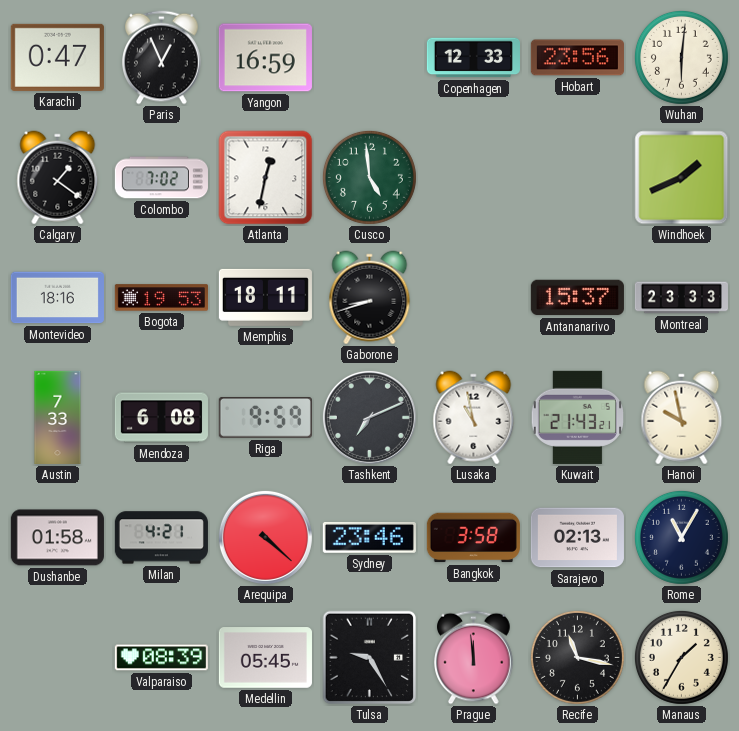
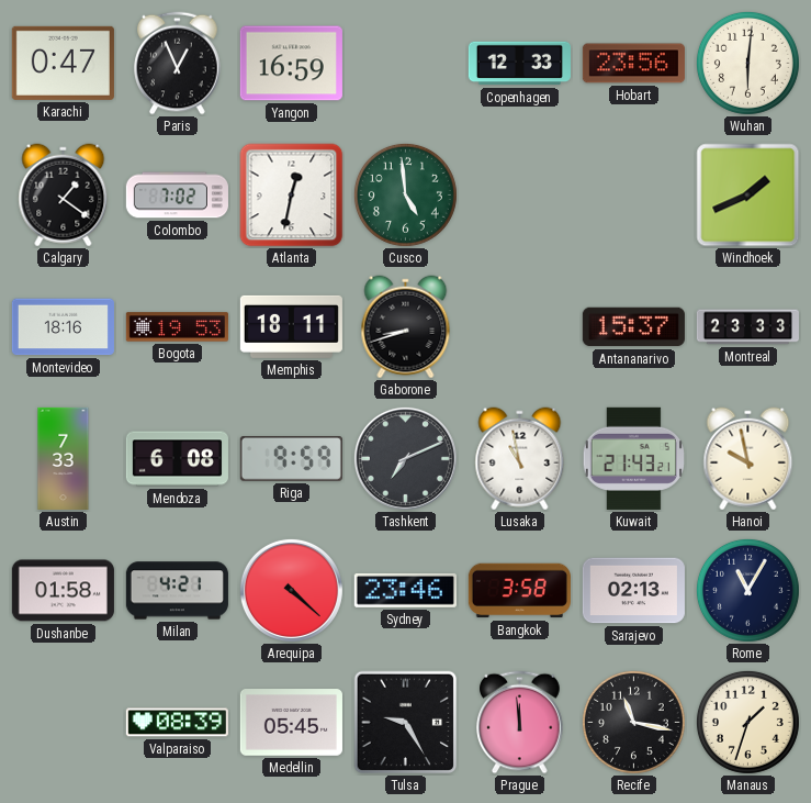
Manaus: 1:35 -> 1:33 (747, 722)
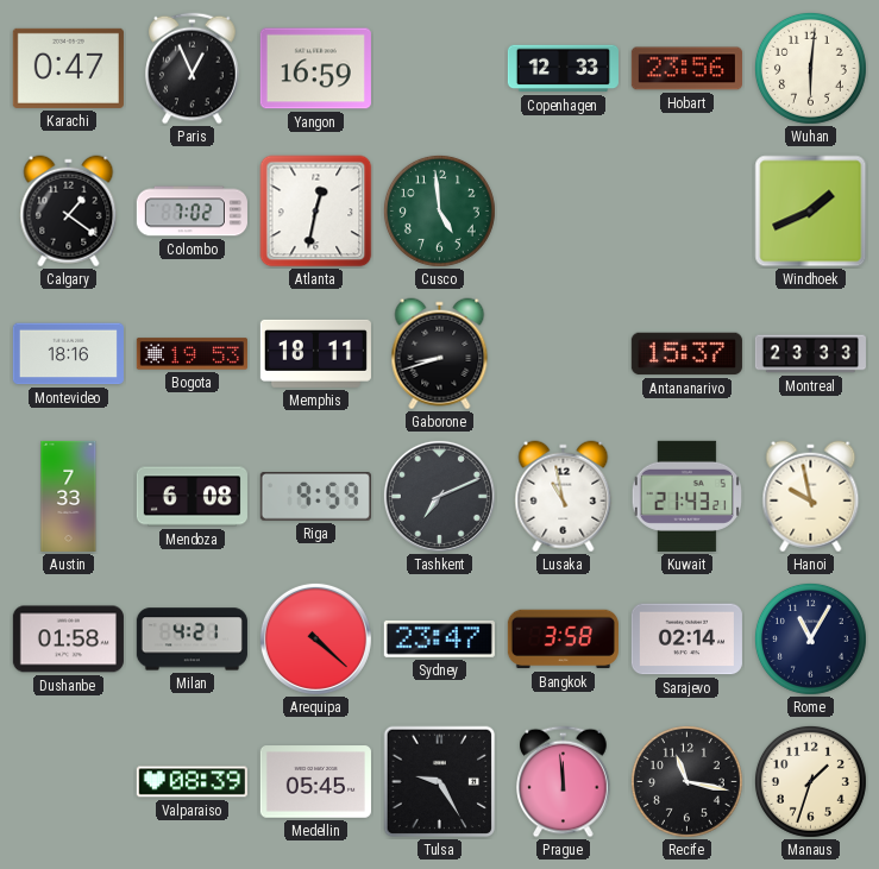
Sydney: 23:46 -> 23:47 (439, 640)
Sarajevo: 02:13 -> 02:14 (686, 640)
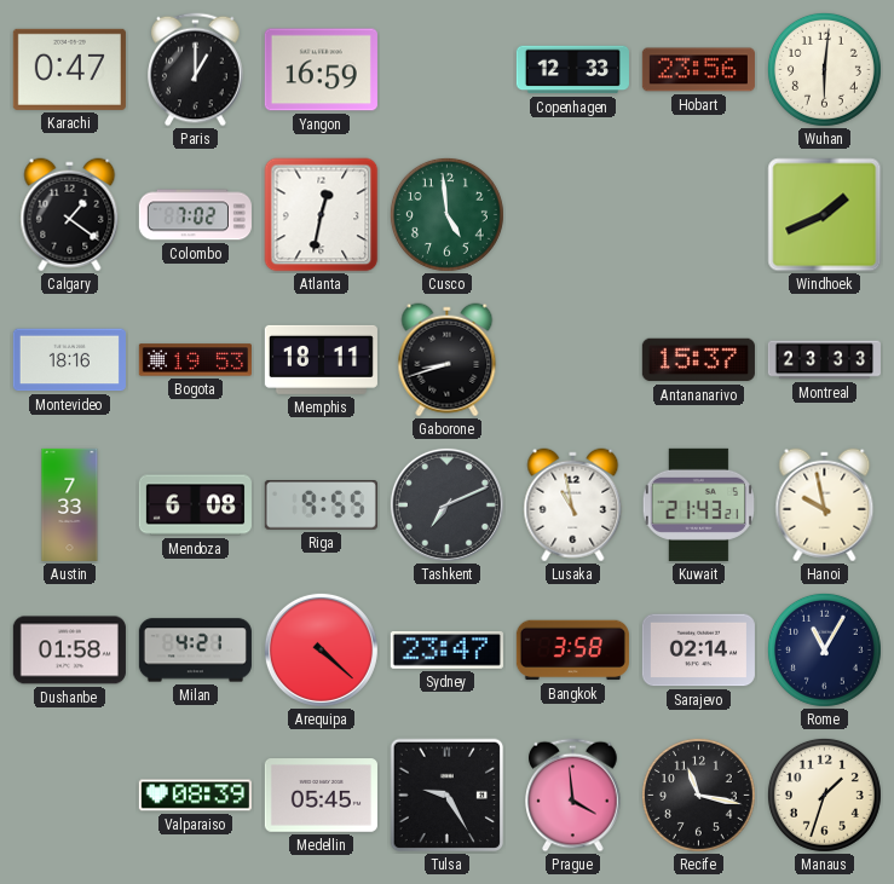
Paris: 12:56 -> 1:00 (196, 70)
Riga: 9:59 -> 9:55 (321, 505)
Prague: 11:59 -> 3:59 (573, 796)
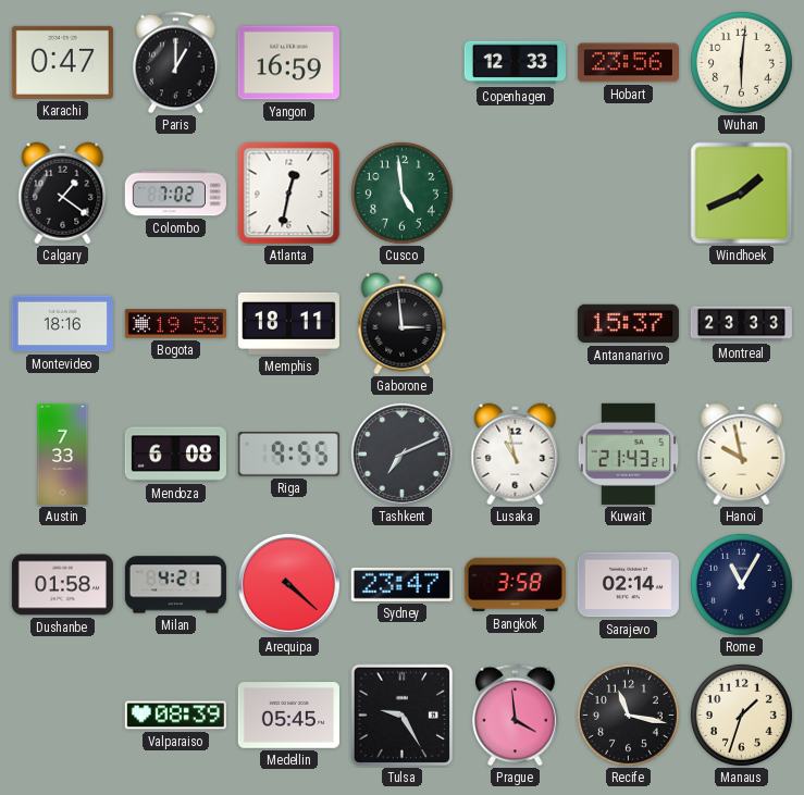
Gaborone: 8:42 -> 2:59 (403, 324)
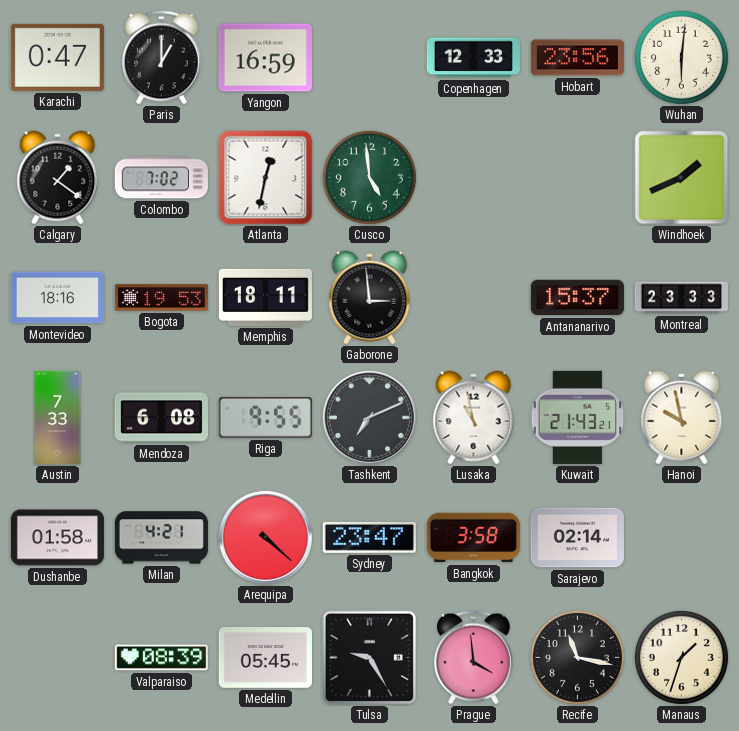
Rome: 11:05 -> none (741, 584)
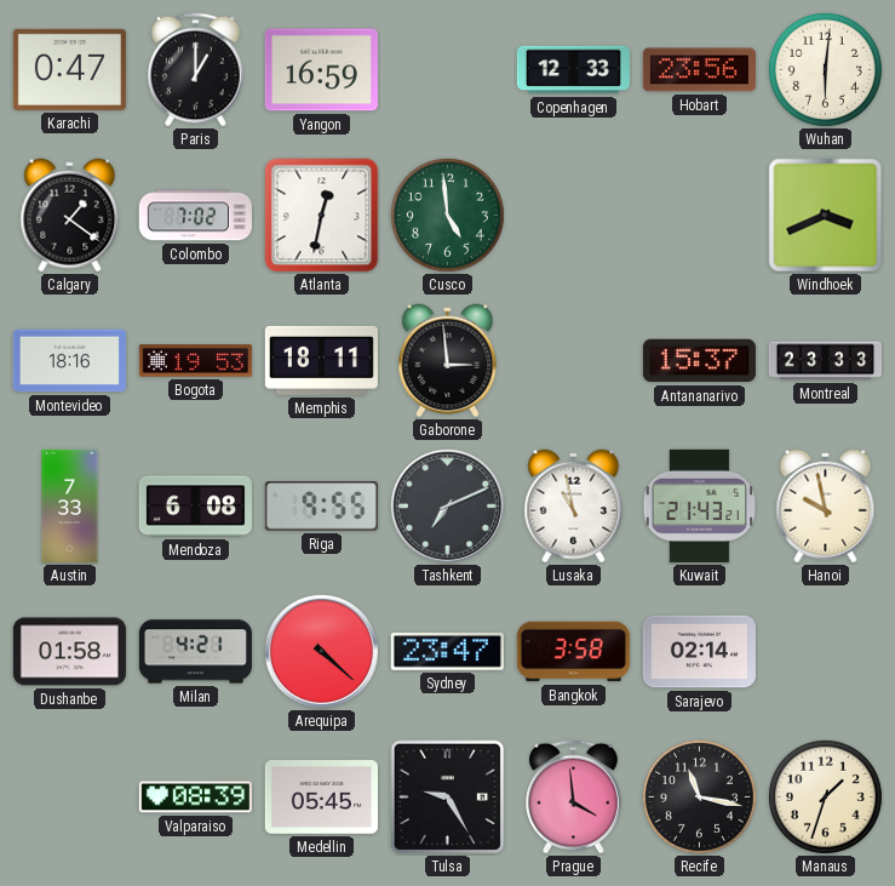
Windhoek: 1:41 -> 3:41 (826, 216)
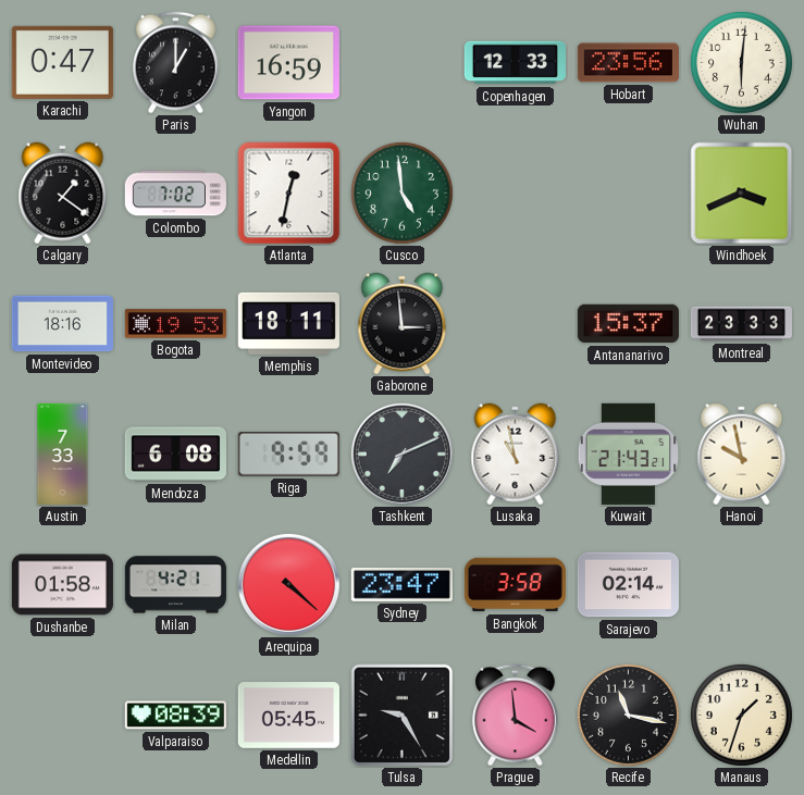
Riga: 9:55 -> 9:59 (288, 455)
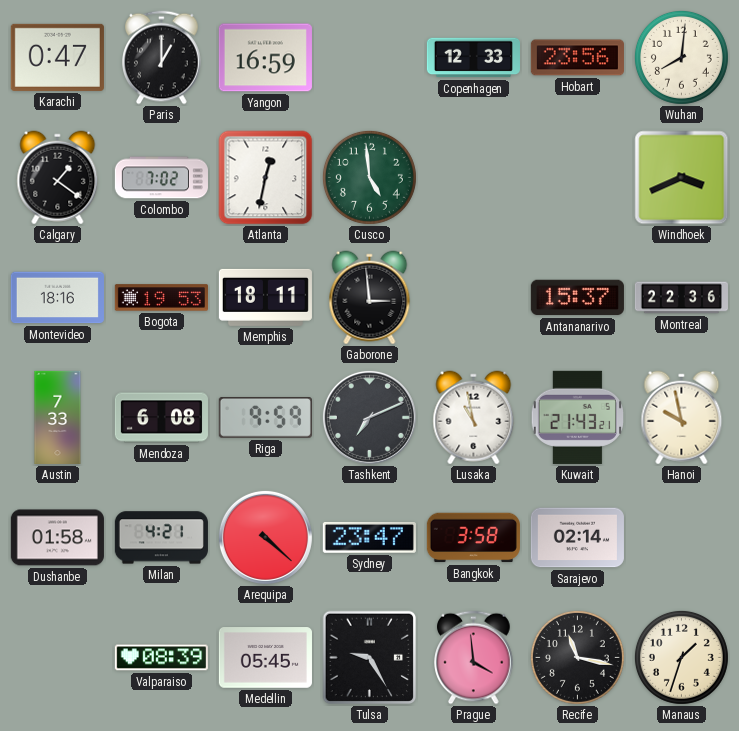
Wuhan: 6:01 -> 8:01 (681, 57)
Montreal: 23:33 -> 22:36 (681, 298)
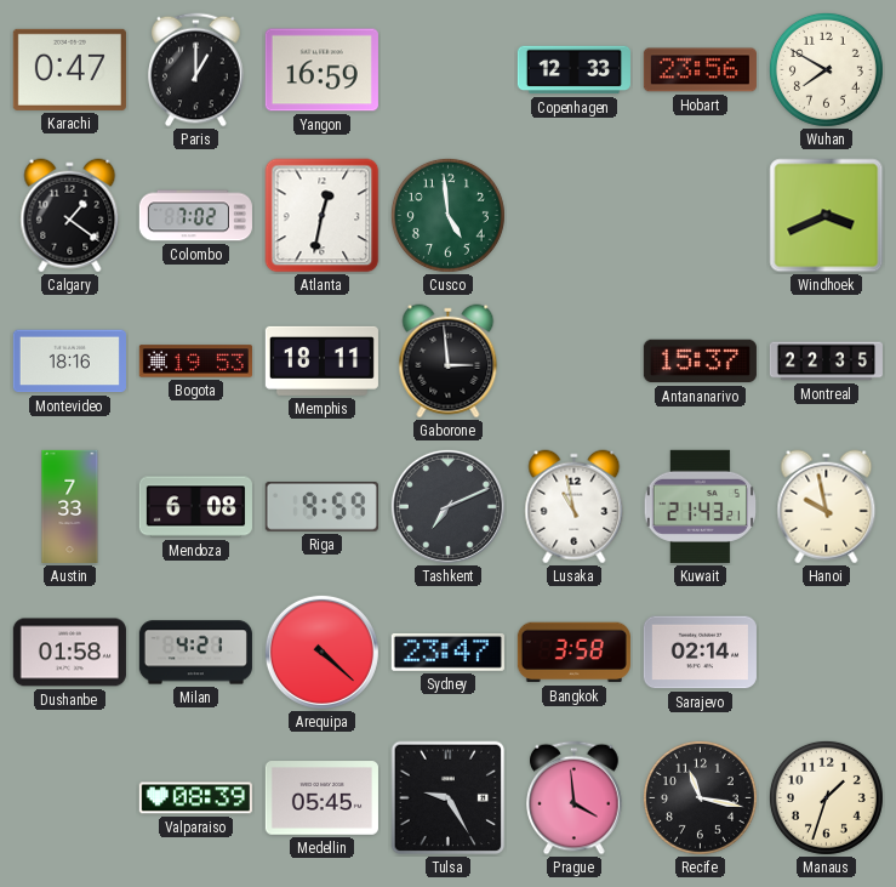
Wuhan: 8:01 -> 7:50 (826, 69)
Montreal: 22:36 -> 22:35 (826, 362)
